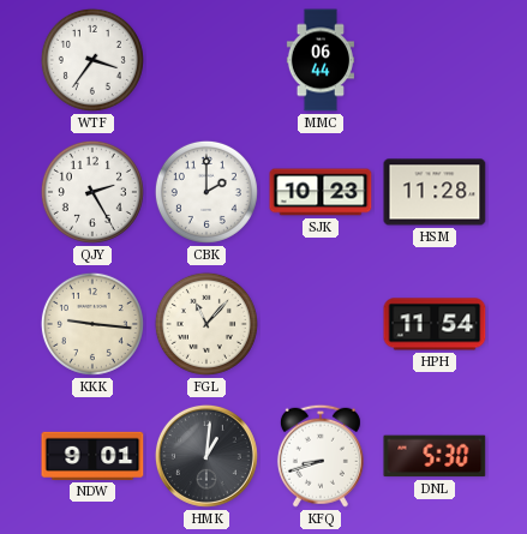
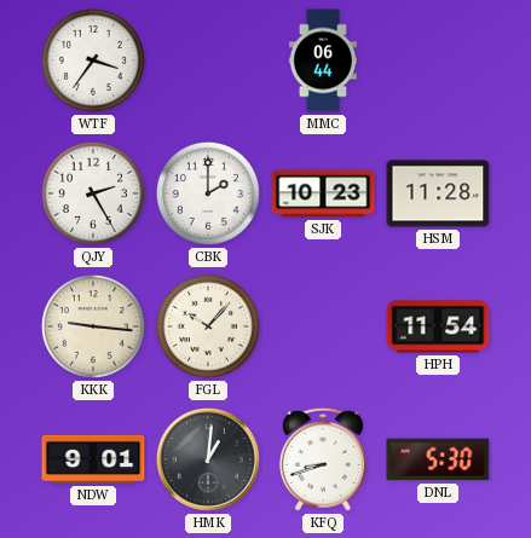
FGL: 11:07 -> 10:07 (208, 326)
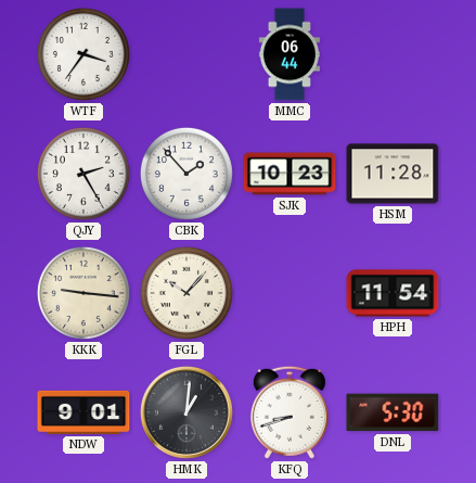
CBK: 2:00 -> 1:53 (186, 174)
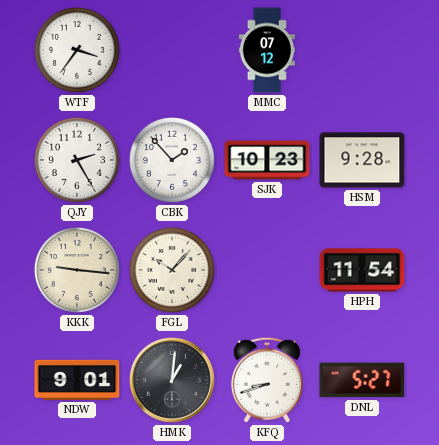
MMC: 06:44 -> 07:12 (266, 50)
HSM: 11:28 -> 9:28 (362, 160)
DNL: 5:30 -> 5:27 (362, 380)
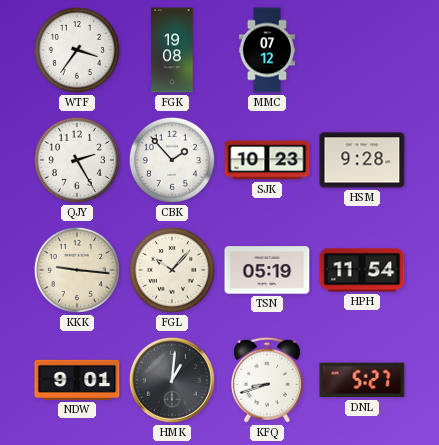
FGK: none -> 19:08 (172, 50)
TSN: none -> 05:19 (267, 270)
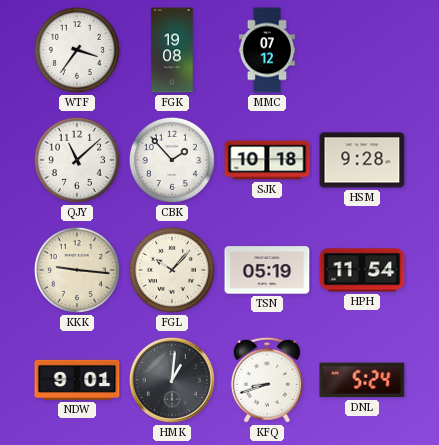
QJY: 2:25 -> 11:08 (77, 160)
SJK: 10:23 -> 10:18 (267, 160)
DNL: 5:27 -> 5:24 (362, 380)
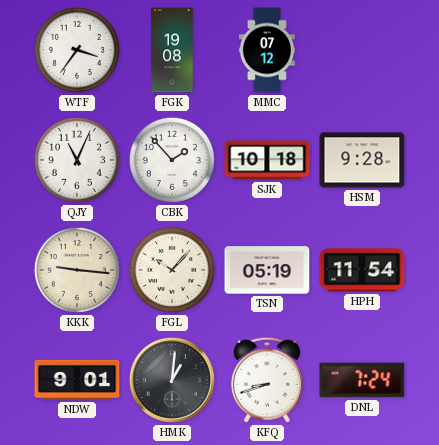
QJY: 11:08 -> 11:04 (77, 160)
DNL: 5:24 -> 7:24 (362, 380)
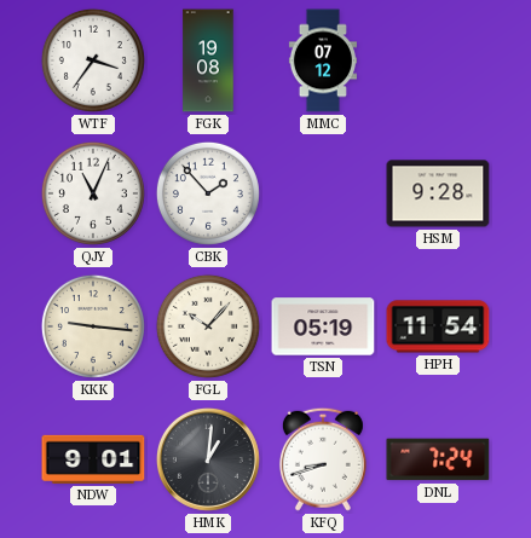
SJK: 10:18 -> none (267, 160)
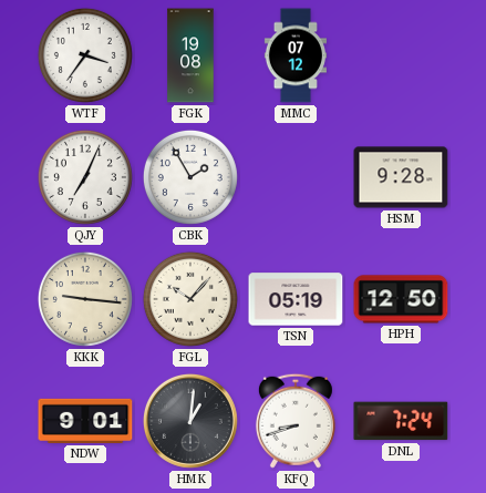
QJY: 11:04 -> 7:04 (85, 177)
CBK: 1:53 -> 1:55 (190, 177)
HPH: 11:54 -> 12:50 (401, 299)
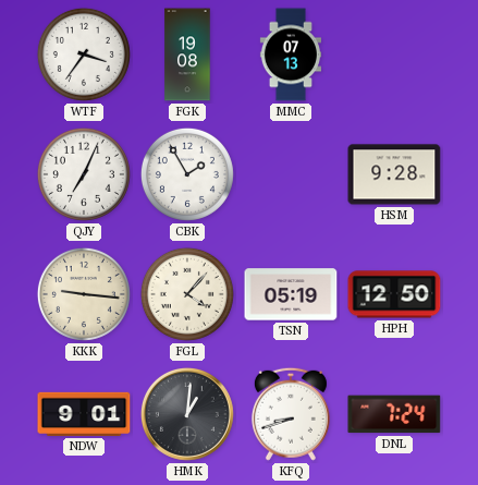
MMC: 07:12 -> 07:13 (290, 54)
FGL: 10:07 -> 4:07 (187, 294)
